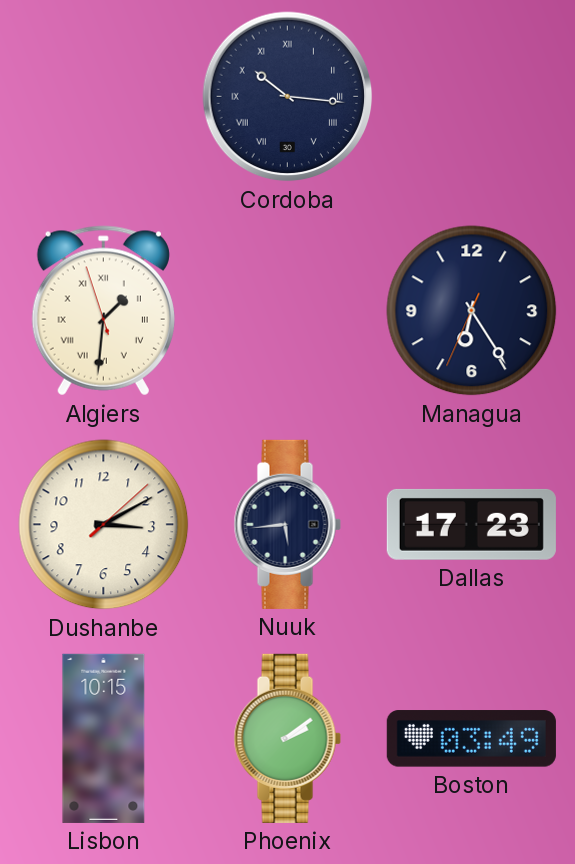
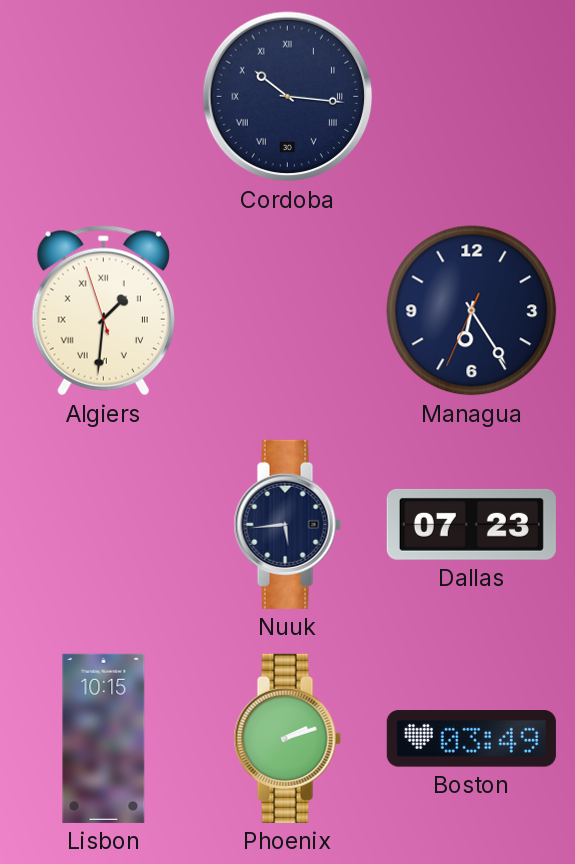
Dushanbe: 3:10 -> none (104, 525)
Dallas: 17:23 -> 07:23 (471, 524)
Phoenix: 2:09 -> 2:12 (287, 738)
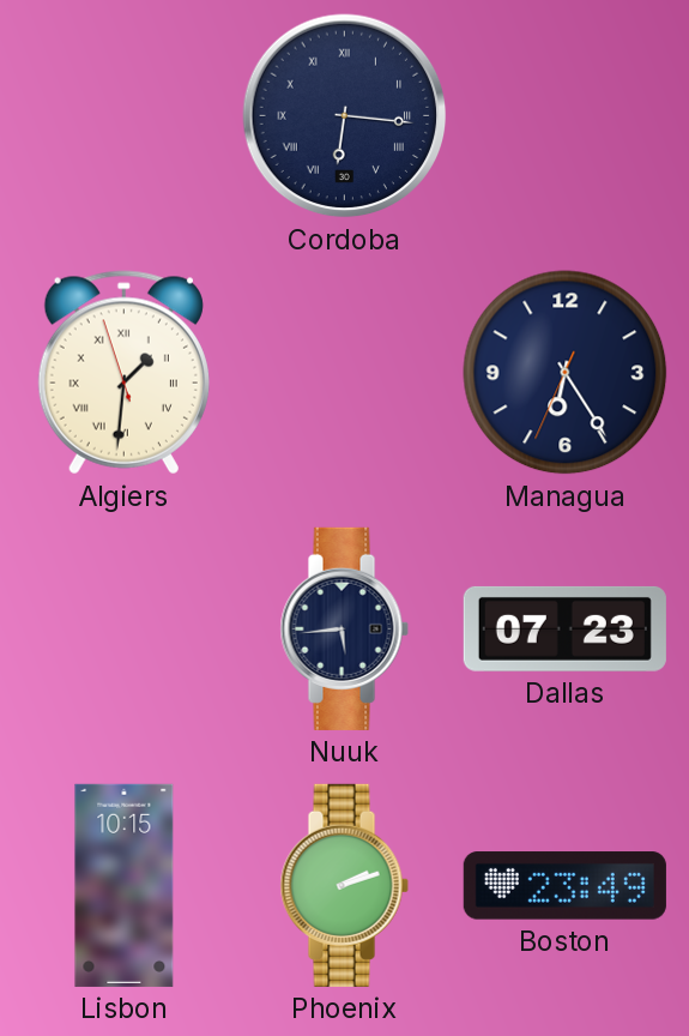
Cordoba: 10:16 -> 6:16 (345, 116)
Boston: 03:49 -> 23:49 (564, 886)
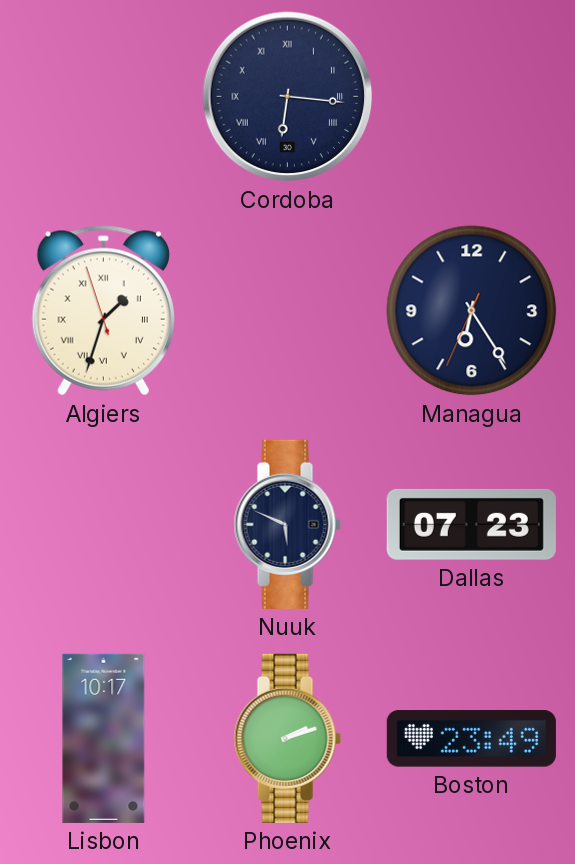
Algiers: 1:30 -> 1:32 (103, 311)
Nuuk: 5:44 -> 5:49 (287, 524)
Lisbon: 10:15 -> 10:17 (104, 738)
